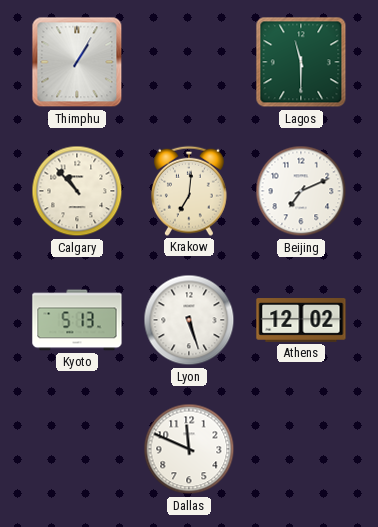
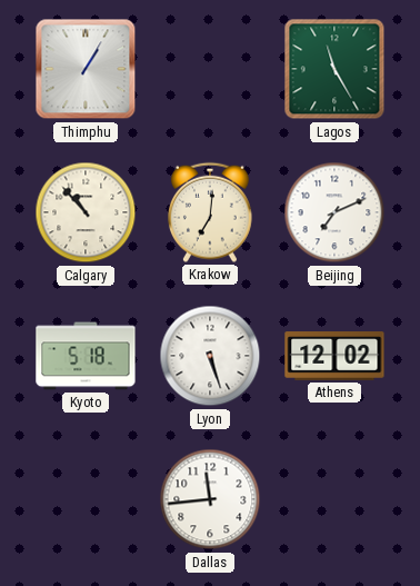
Lagos: 11:30 -> 11:25 (334, 69)
Kyoto: 5:13 -> 5:18 (86, 356)
Dallas: 11:49 -> 11:44 (210, 499)
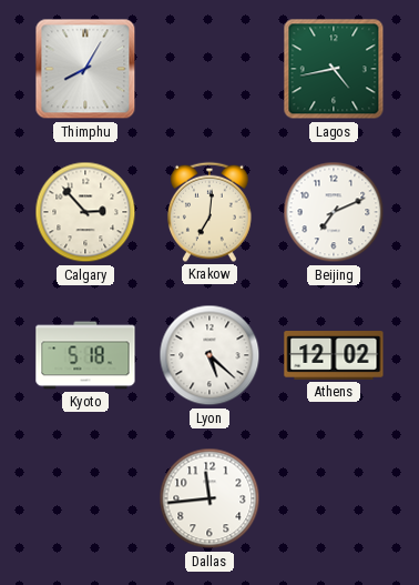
Thimphu: 1:05 -> 8:05 (85, 69)
Lagos: 11:25 -> 4:43 (334, 69)
Calgary: 10:53 -> 2:53 (85, 212)
Lyon: 5:27 -> 5:22 (209, 355)
